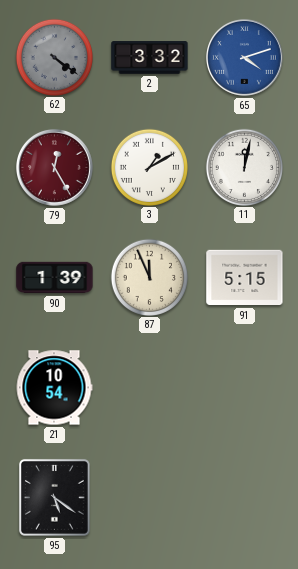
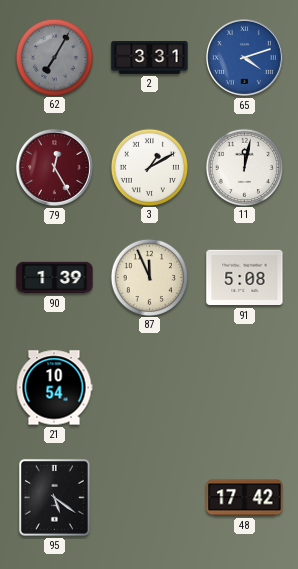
62: 4:21 -> 7:05 (54, 57)
2: 3:32 -> 3:31 (150, 58)
91: 5:15 -> 5:08 (245, 278)
48: none -> 17:42 (245, 498)
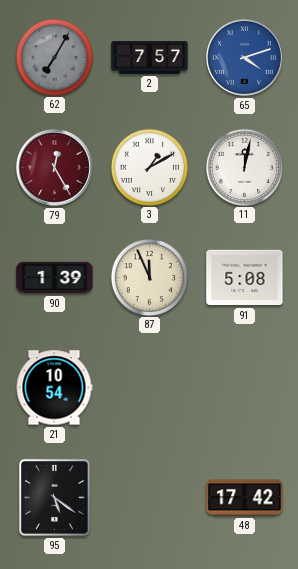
2: 3:31 -> 7:57 (150, 58)
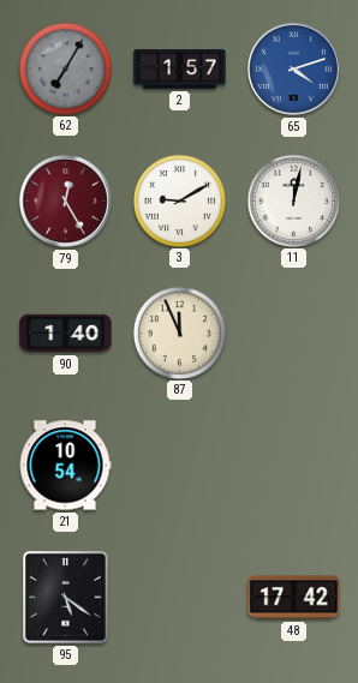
2: 7:57 -> 1:57 (180, 70)
3: 1:10 -> 9:10 (179, 200)
90: 1:39 -> 1:40 (66, 334)
91: 5:08 -> none (245, 278)
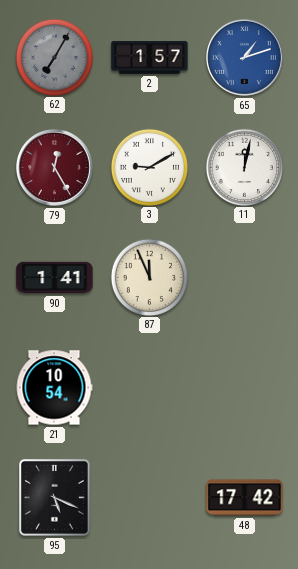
65: 4:12 -> 1:12 (244, 57)
90: 1:40 -> 1:41 (55, 278)
95: 5:21 -> 5:19 (54, 497)
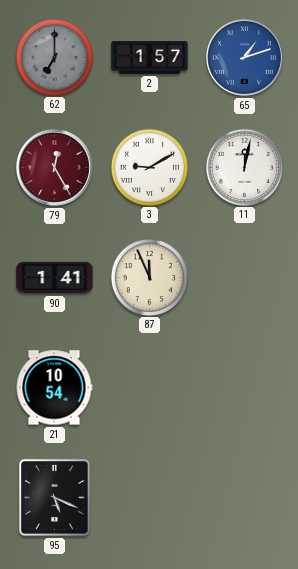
62: 7:05 -> 7:00 (54, 57)
48: 17:42 -> none (245, 498)
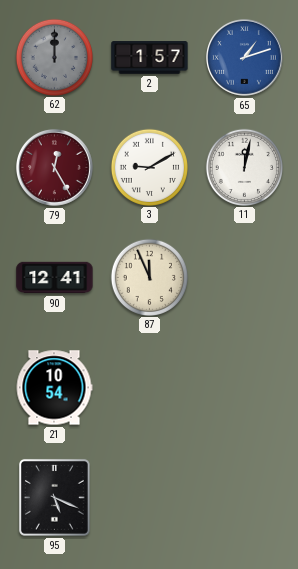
62: 7:00 -> 12:00 (54, 57)
90: 1:41 -> 12:41 (55, 278)
